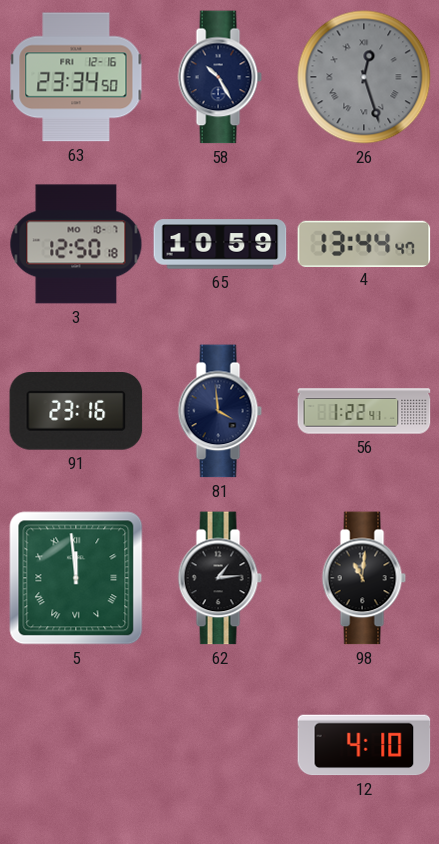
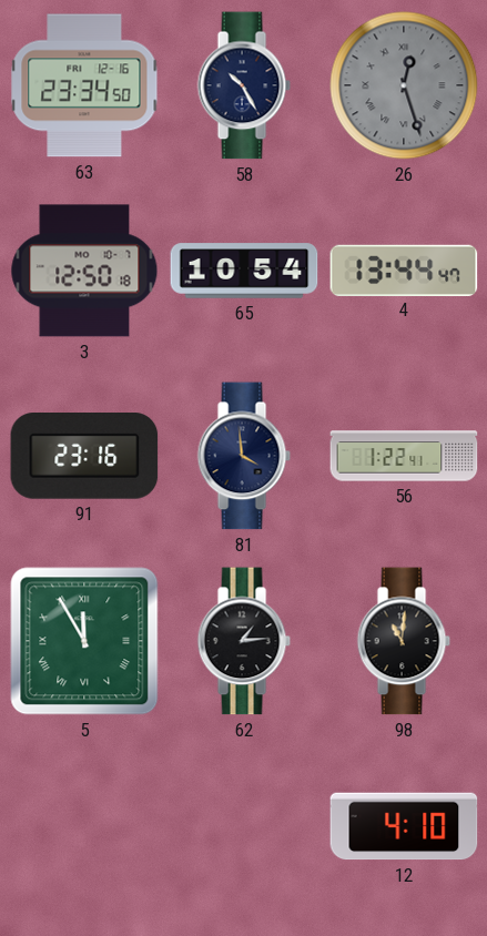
65: 10:59 -> 10:54 (244, 271)
5: 11:59 -> 11:55 (84, 641)
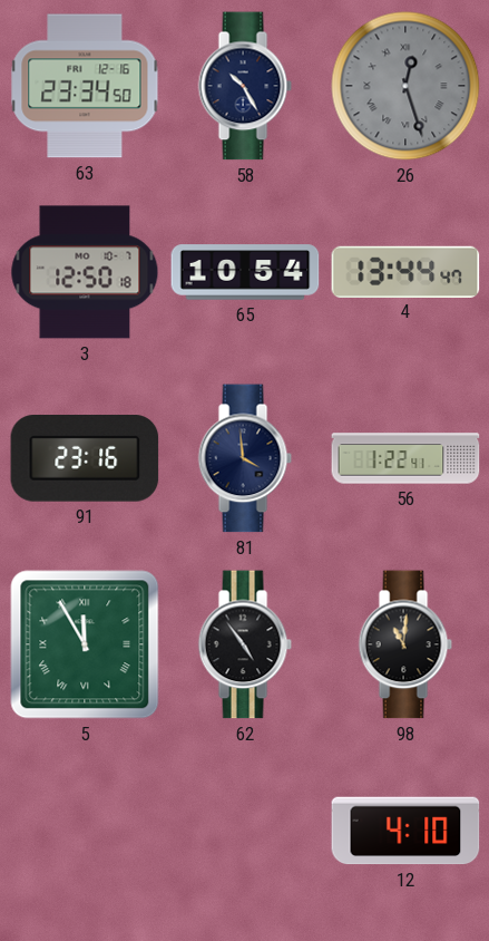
62: 1:14 -> 4:54 (245, 644)
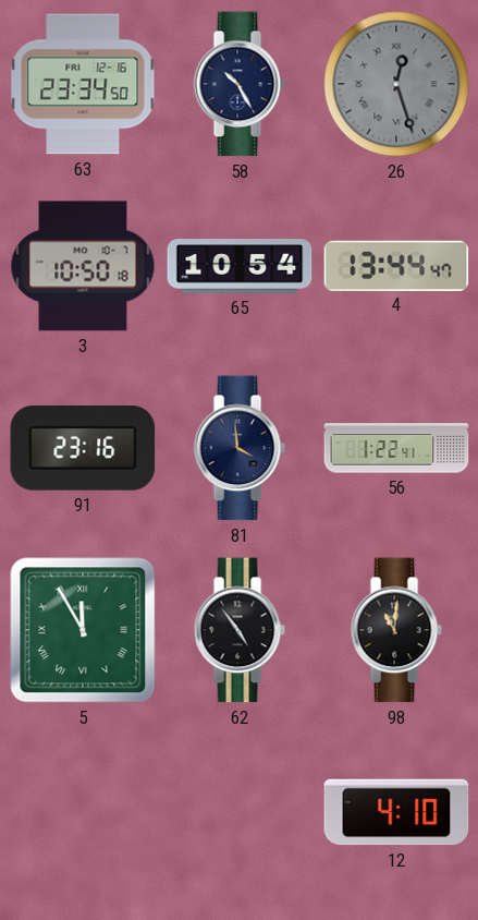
3: 12:50 -> 10:50 (83, 266)
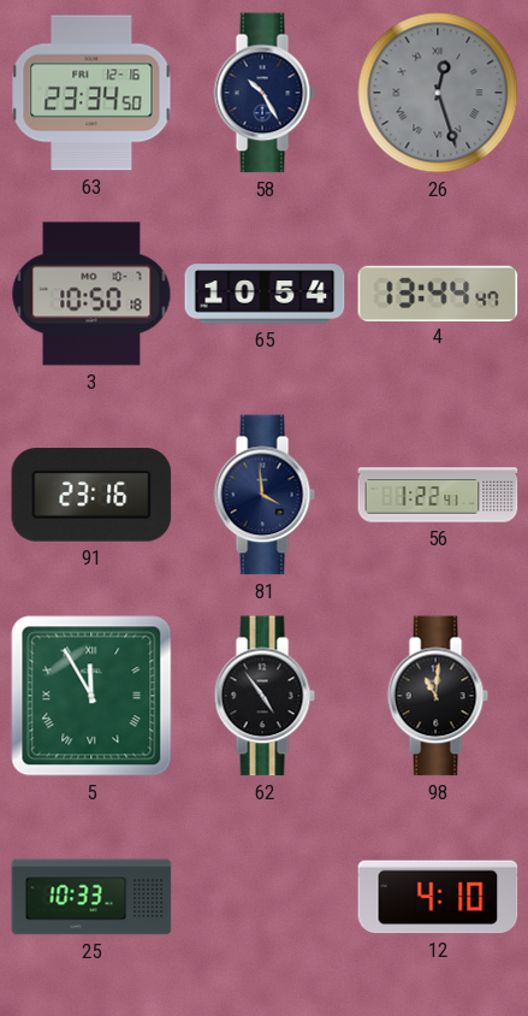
25: none -> 10:33 (91, 897)
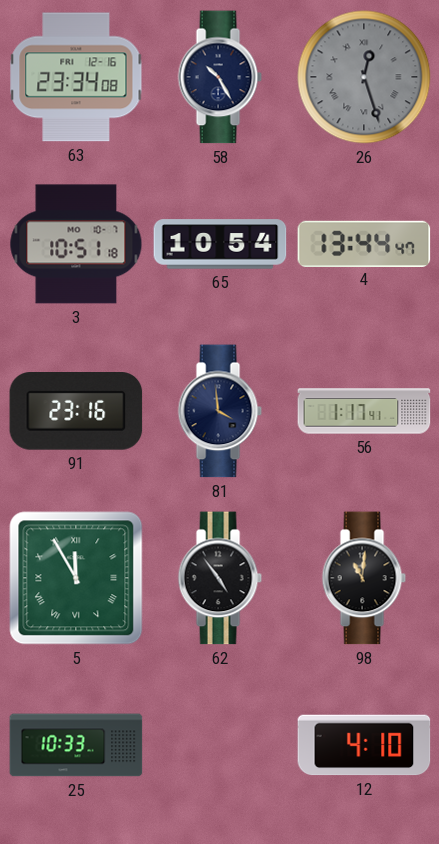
63: 23:34:50 -> 23:34:08 (76, 77)
3: 10:50 -> 10:51 (76, 244)
56: 1:22 -> 1:17 (364, 411)
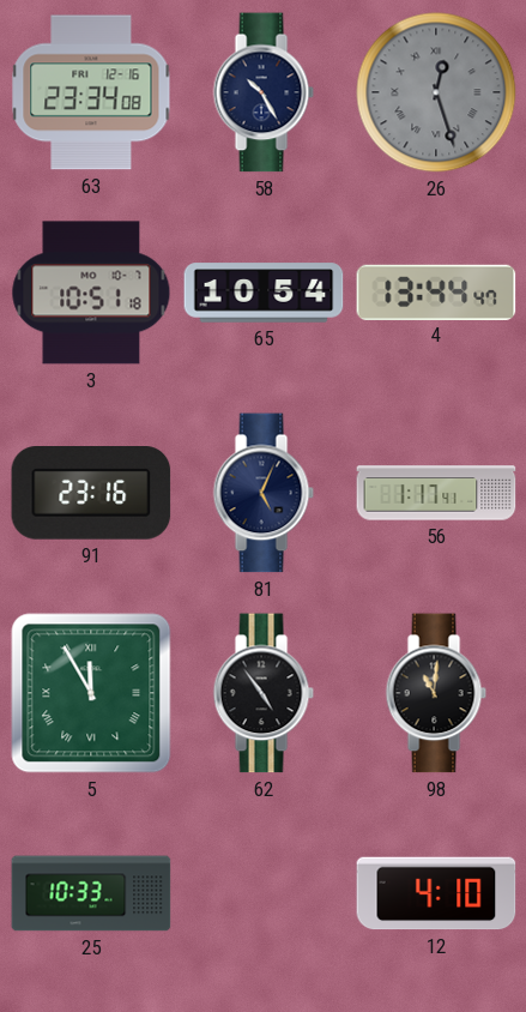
81: 3:59 -> 5:04 (264, 493)
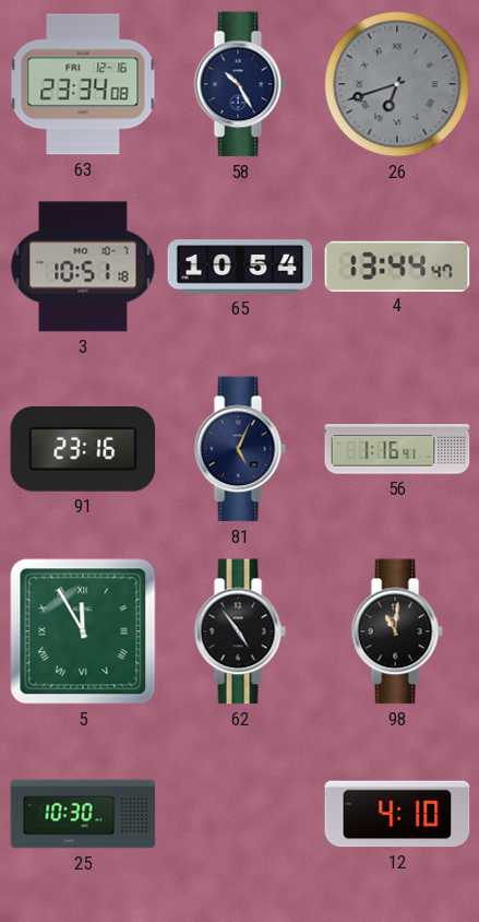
26: 12:27 -> 6:42 (397, 84)
56: 1:17 -> 1:16 (397, 449)
25: 10:33 -> 10:30 (83, 814)
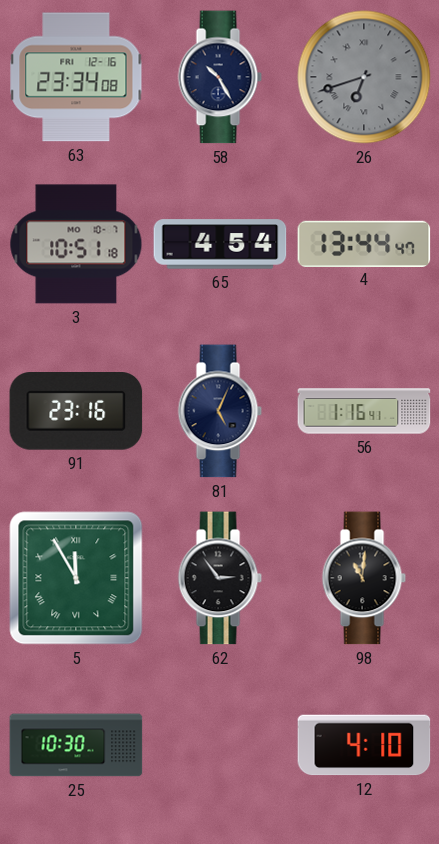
65: 10:54 -> 4:54 (220, 244)
62: 4:54 -> 2:54 (220, 578)
